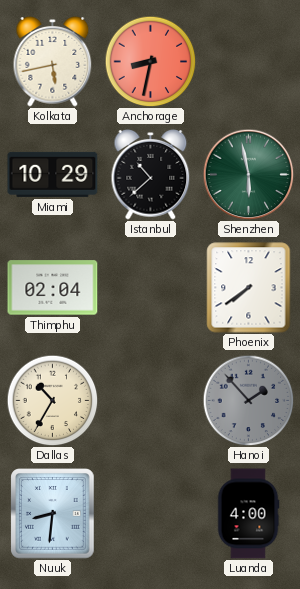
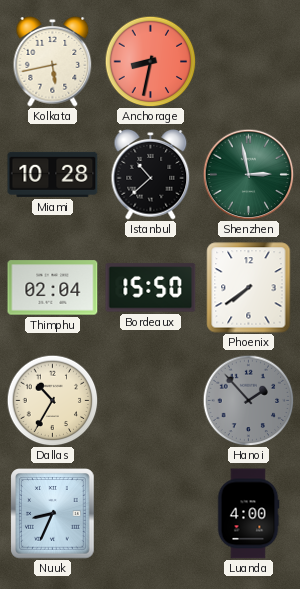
Miami: 10:29 -> 10:28 (53, 174)
Shenzhen: 5:58 -> 2:58 (248, 174)
Bordeaux: none -> 15:50 (151, 288)
Nuuk: 8:31 -> 8:34 (53, 514)
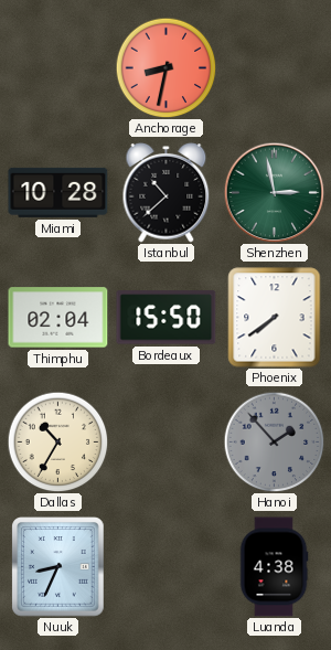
Kolkata: 5:43 -> none (53, 62)
Luanda: 4:00 -> 4:38 (274, 567)
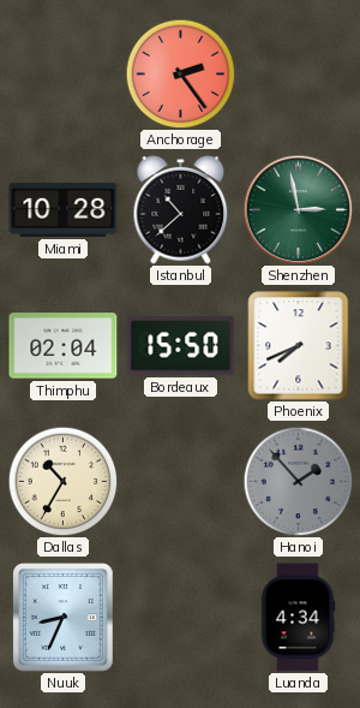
Anchorage: 8:32 -> 2:24 (180, 73)
Phoenix: 7:39 -> 7:41 (299, 346)
Luanda: 4:38 -> 4:34 (298, 618)
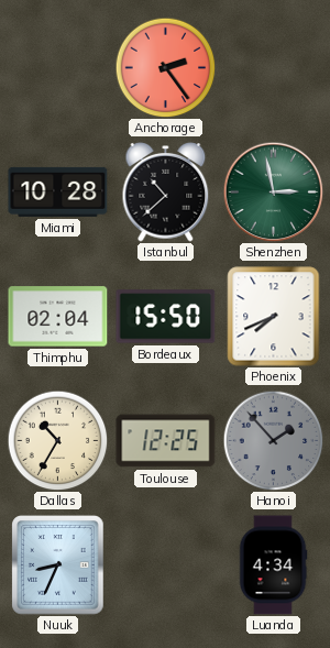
Toulouse: none -> 12:25 (166, 441)
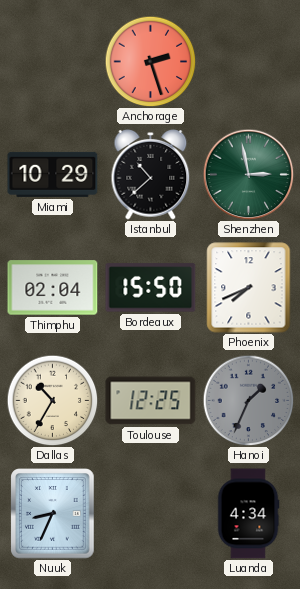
Anchorage: 2:24 -> 2:27 (150, 61)
Miami: 10:28 -> 10:29 (53, 174)
Hanoi: 1:53 -> 1:34 (248, 400)
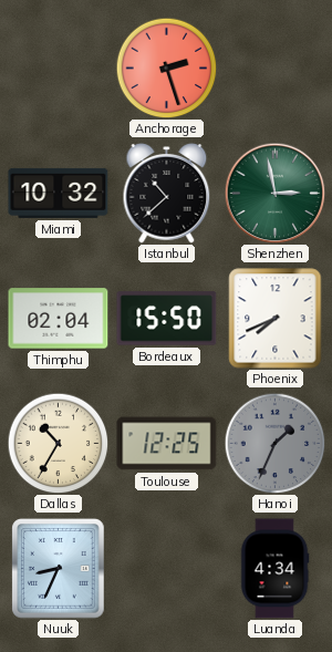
Miami: 10:29 -> 10:32 (59, 193)
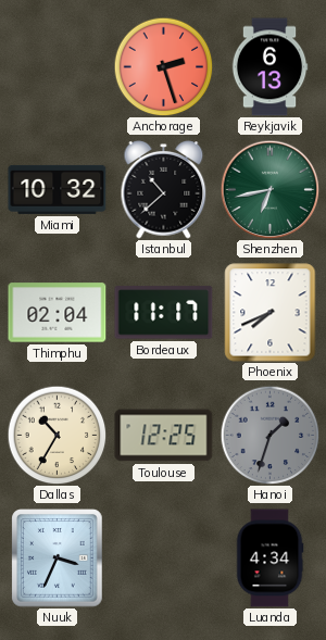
Reykjavik: none -> 6:13 (269, 67)
Shenzhen: 2:58 -> 6:43 (269, 189)
Bordeaux: 15:50 -> 11:17 (164, 313)
Hanoi: 1:34 -> 1:33 (269, 435)
Nuuk: 8:34 -> 3:34 (58, 559)
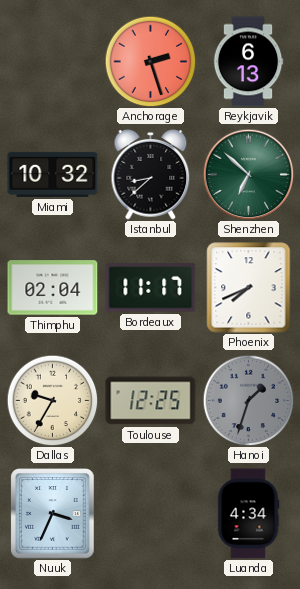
Istanbul: 10:38 -> 8:38 (151, 175)
Shenzhen: 6:43 -> 6:52 (248, 174)
Dallas: 10:35 -> 9:35 (52, 400)
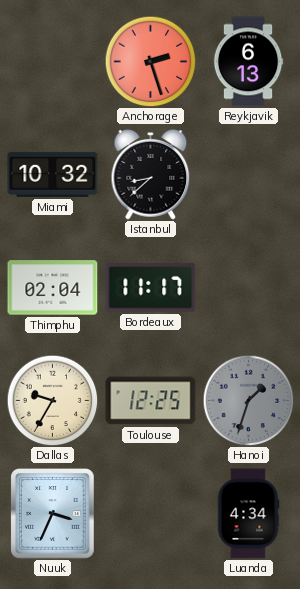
Shenzhen: 6:52 -> none (248, 174)
Phoenix: 7:41 -> none (249, 288)
